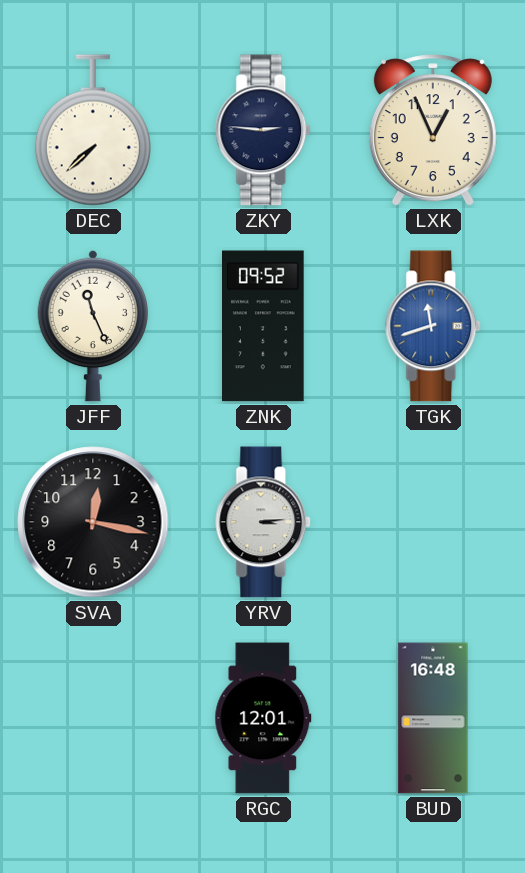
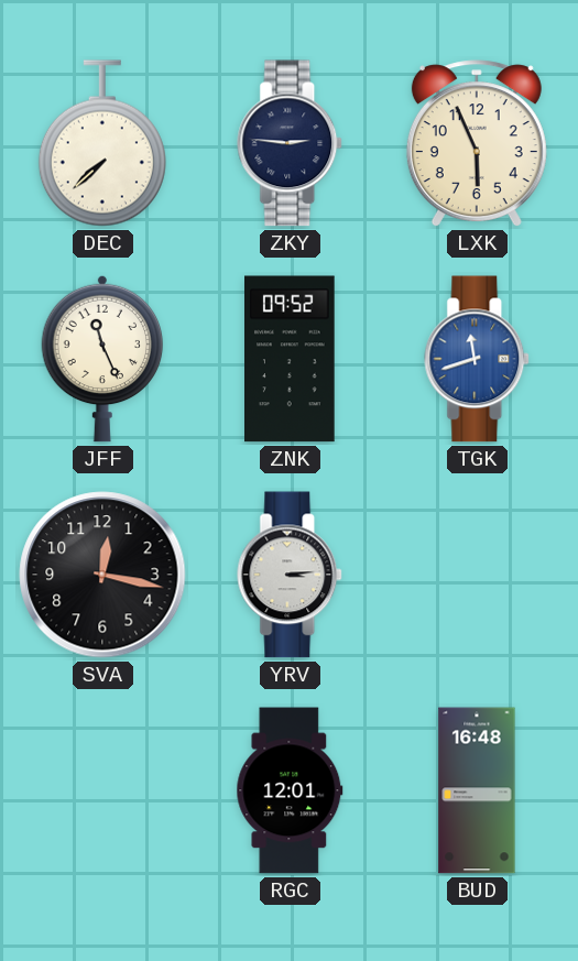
LXK: 12:56 -> 5:56 (477, 144)
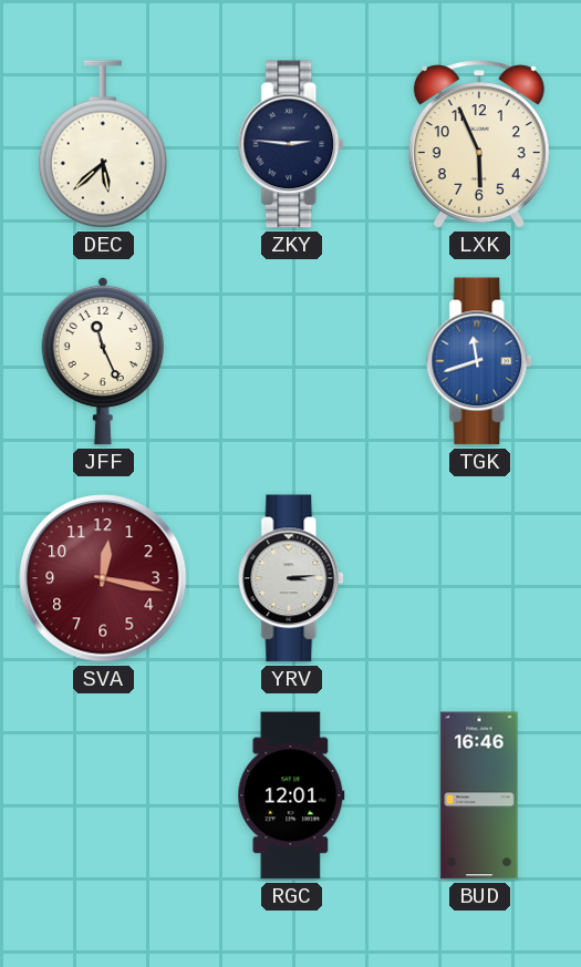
DEC: 7:38 -> 5:38 (103, 144)
ZNK: 09:52 -> none (291, 359)
SVA dial: black -> burgundy (103, 578)
BUD: 16:48 -> 16:46 (479, 795)
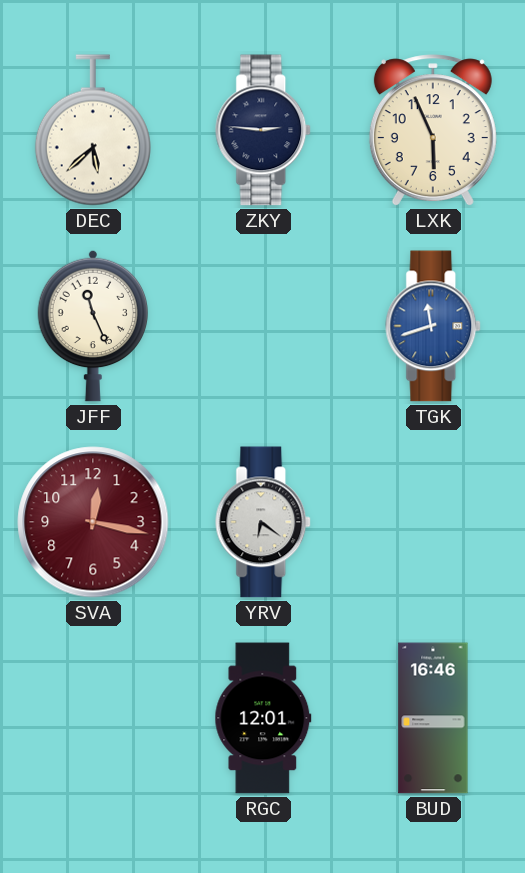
YRV: 3:14 -> 6:21 (264, 522)
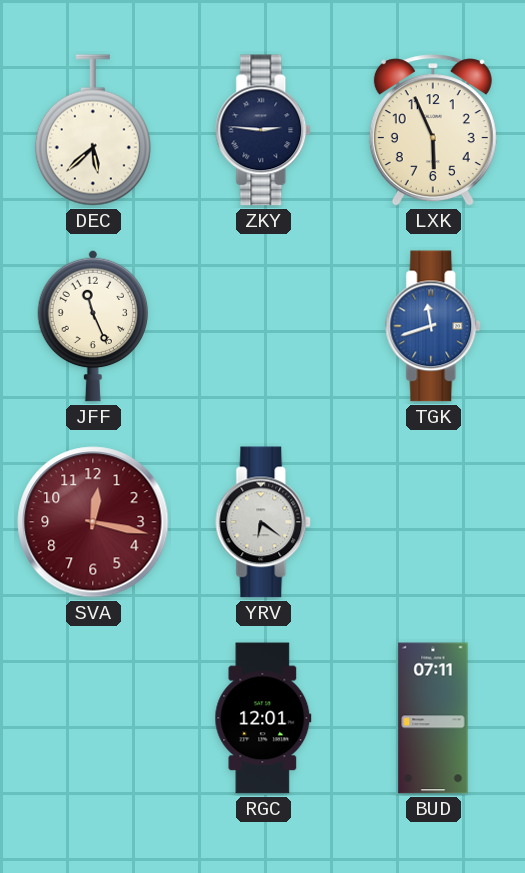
BUD: 16:46 -> 07:11 (433, 718)
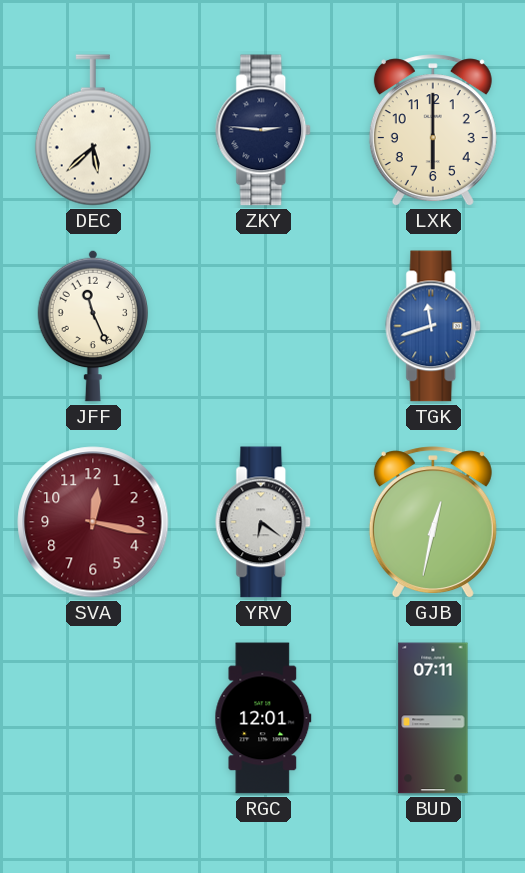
LXK: 5:56 -> 6:00 (433, 131)
GJB: none -> 12:32 (433, 523)
